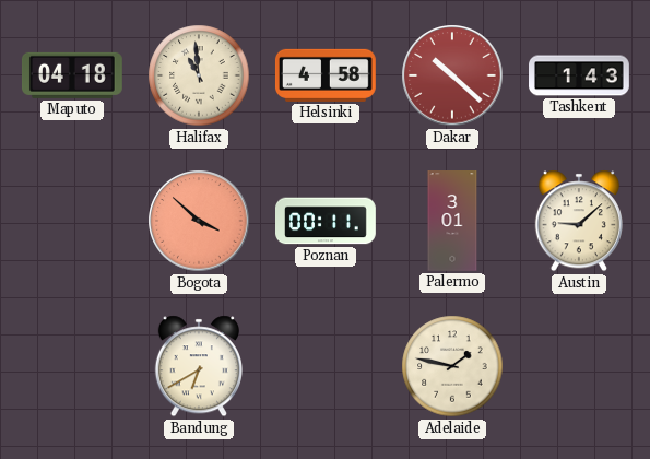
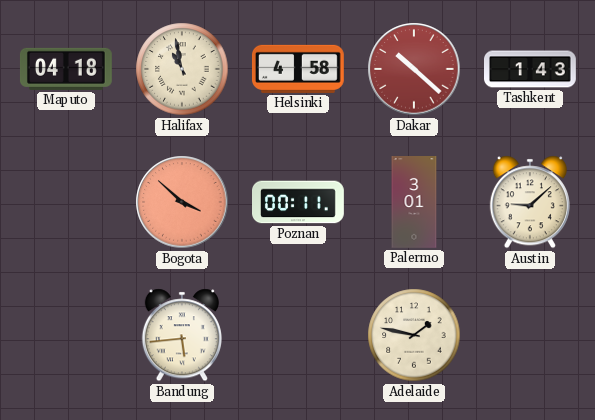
Halifax: 10:59 -> 10:58 (182, 69)
Bandung: 6:40 -> 5:44 (182, 335)
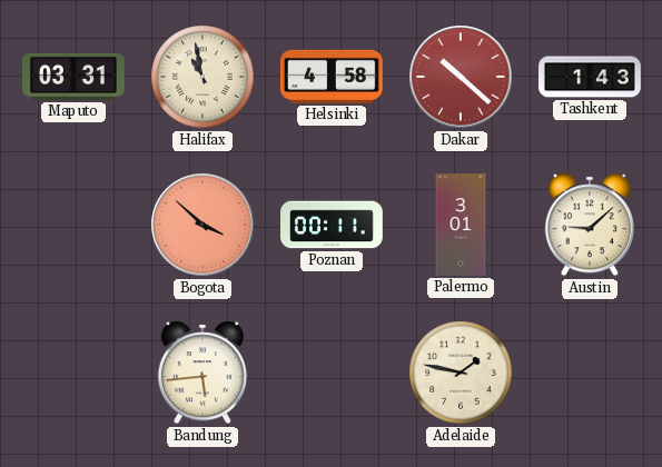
Maputo: 04:18 -> 03:31 (73, 77)
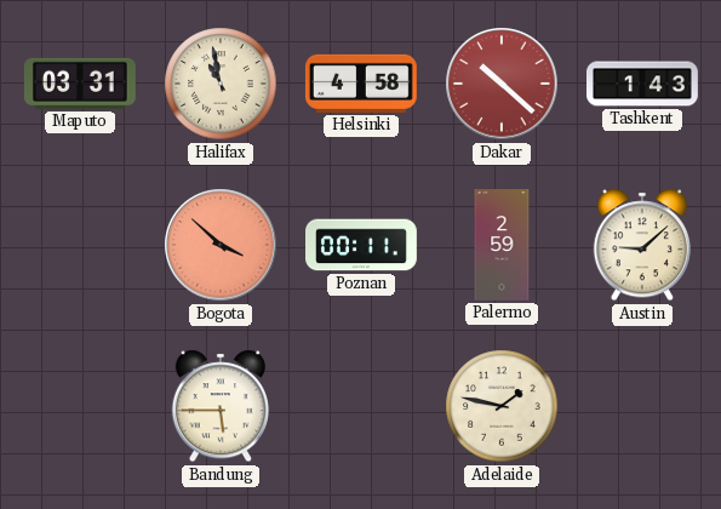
Palermo: 3:01 -> 2:59 (502, 246)
Bandung: 5:44 -> 5:45 (221, 406)
